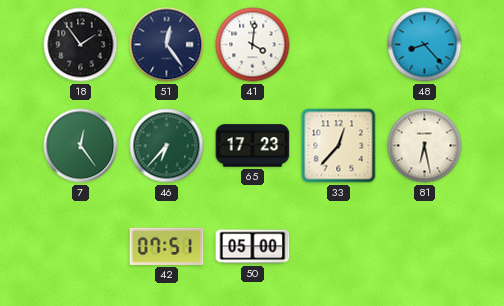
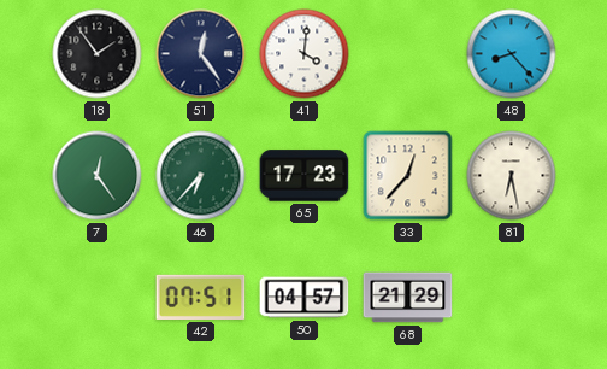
50: 05:00 -> 04:57 (305, 298)
68: none -> 21:29 (408, 298)
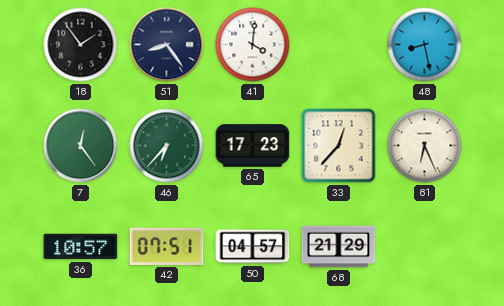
51: 12:24 -> 8:24 (167, 45)
48: 8:23 -> 8:28 (425, 45)
81: 6:28 -> 6:26 (425, 146)
36: none -> 10:57 (81, 247)
